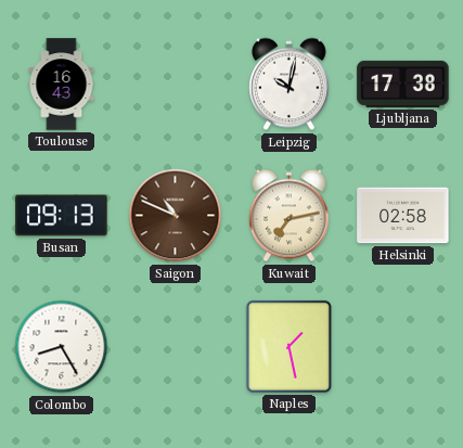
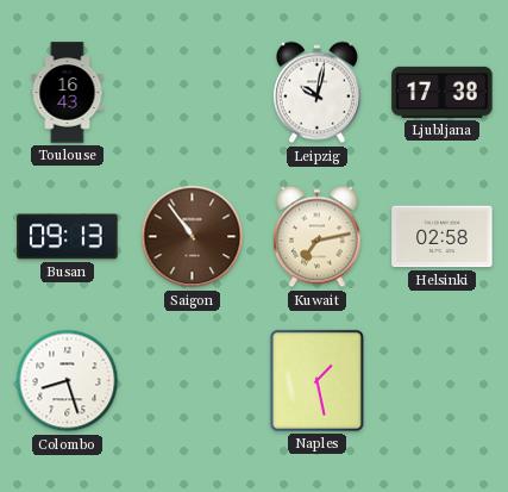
Saigon: 10:49 -> 10:54 (193, 237)
Colombo: 8:25 -> 8:27 (68, 381)
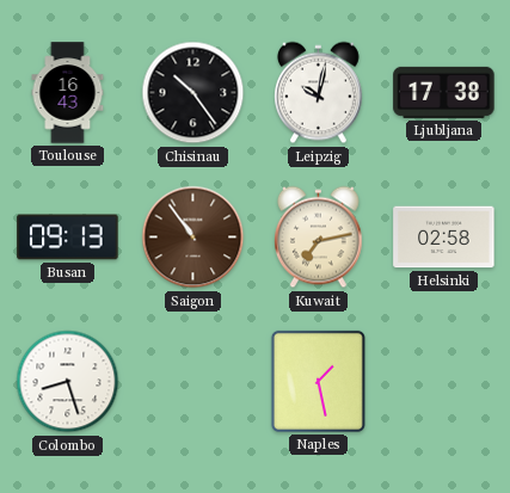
Chisinau: none -> 10:24 (193, 93)
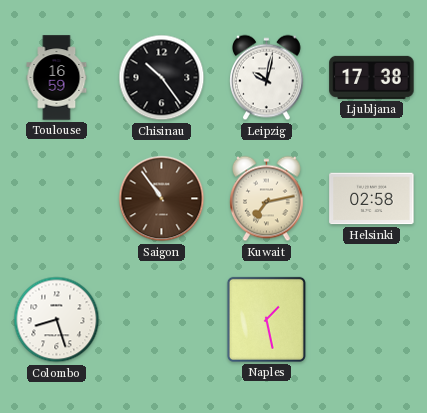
Toulouse: 16:43 -> 16:59 (57, 78)
Busan: 09:13 -> none (68, 238)
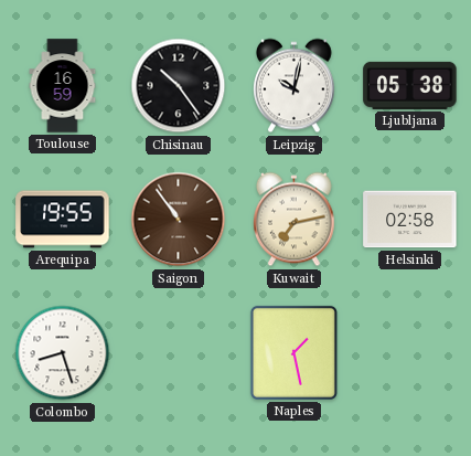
Ljubljana: 17:38 -> 05:38 (410, 85)
Arequipa: none -> 19:55 (63, 220)
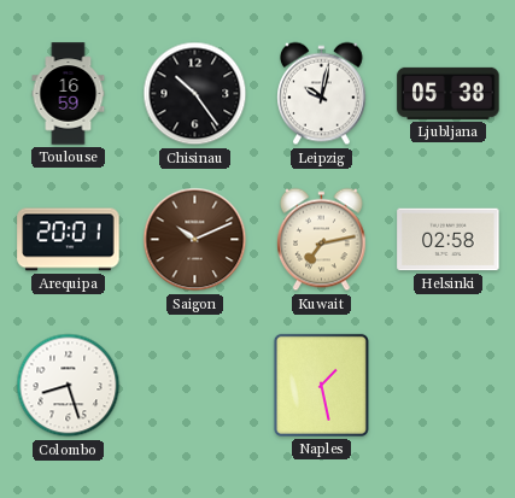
Arequipa: 19:55 -> 20:01 (69, 240)
Saigon: 10:54 -> 10:11 (195, 240)
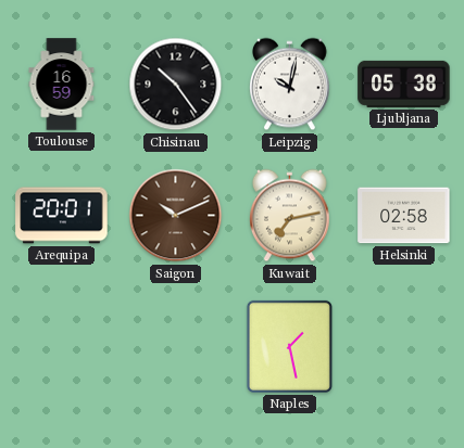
Colombo: 8:27 -> none (69, 386)
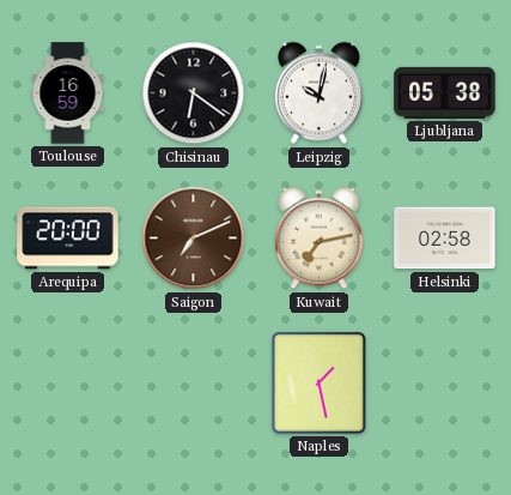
Chisinau: 10:24 -> 6:21 (194, 93)
Arequipa: 20:01 -> 20:00 (68, 239)
Saigon: 10:11 -> 7:11 (194, 239)
